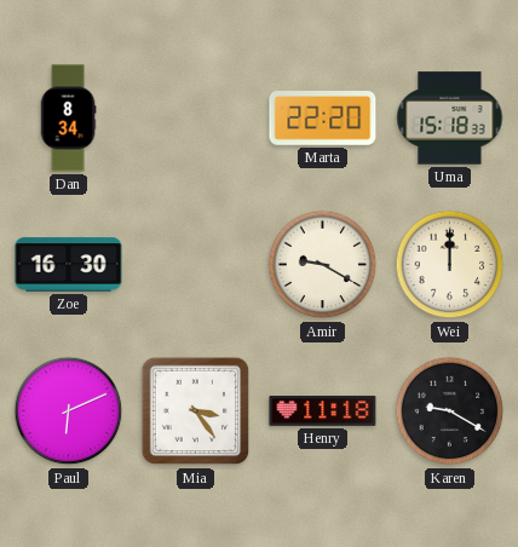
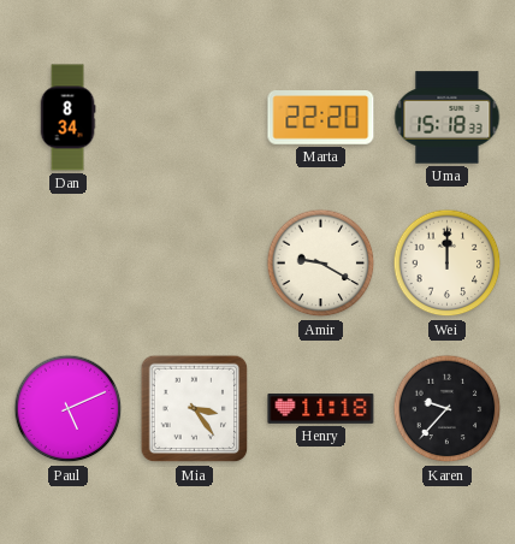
Zoe: 16:30 -> none (69, 265)
Paul: 6:11 -> 5:11 (69, 409)
Karen: 9:20 -> 9:37 (448, 409)
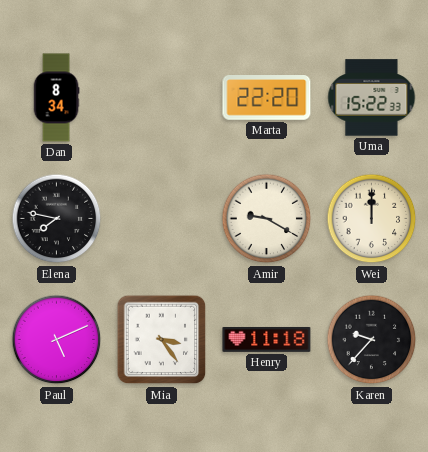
Uma: 15:18 -> 15:22 (372, 98)
Elena: none -> 7:47 (57, 219)
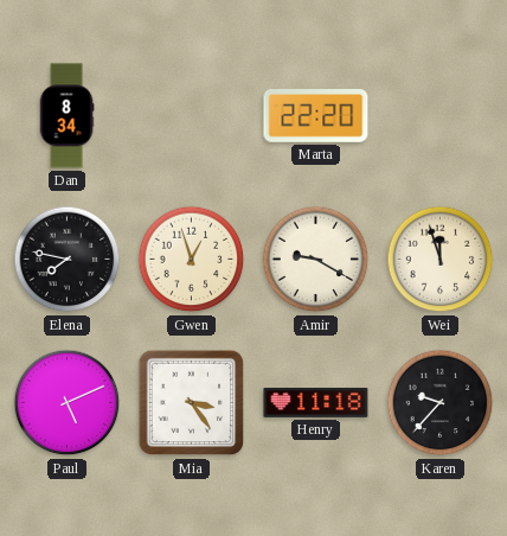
Uma: 15:22 -> none (372, 98)
Gwen: none -> 12:57 (192, 260)
Wei: 12:00 -> 11:57 (441, 260)
